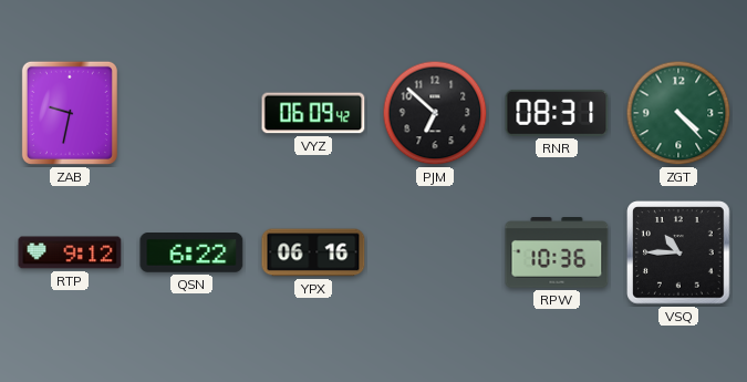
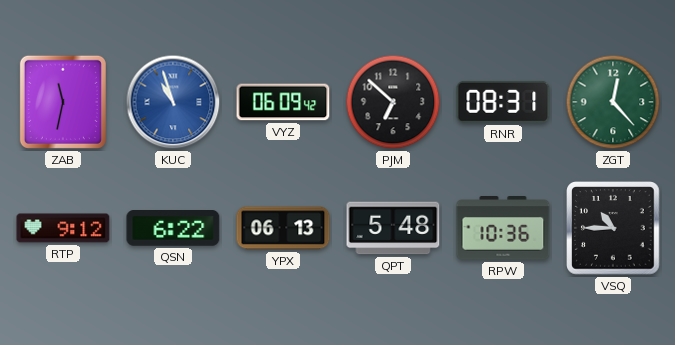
ZAB: 9:32 -> 11:32 (63, 102)
KUC: none -> 10:57 (173, 102)
ZGT: 4:23 -> 12:23 (613, 102)
YPX: 06:16 -> 06:13 (283, 228)
QPT: none -> 5:48 (393, 228)
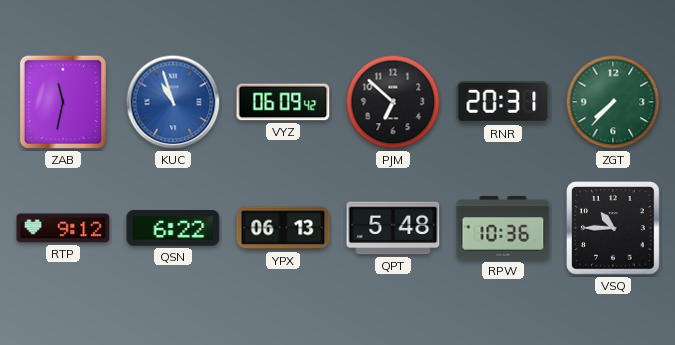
RNR: 08:31 -> 20:31 (503, 102)
ZGT: 12:23 -> 7:37 (613, 102)
